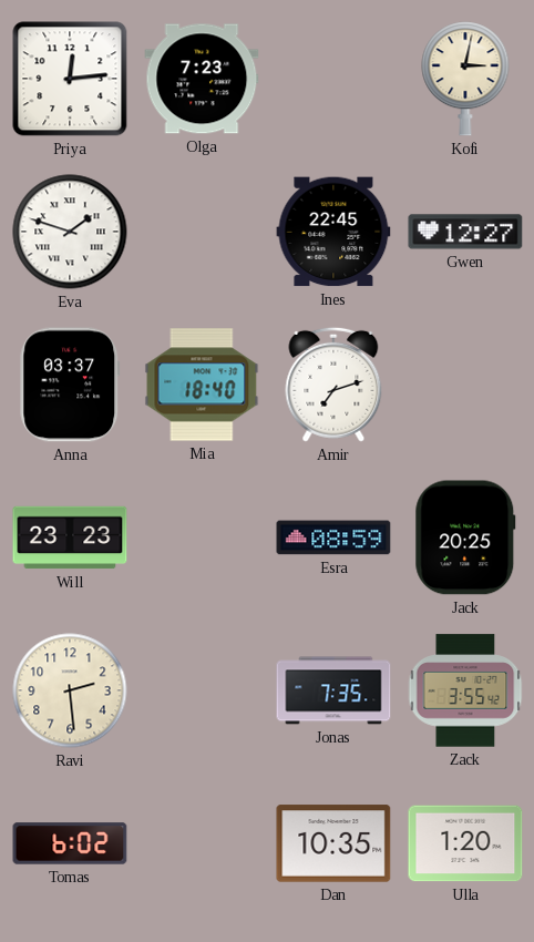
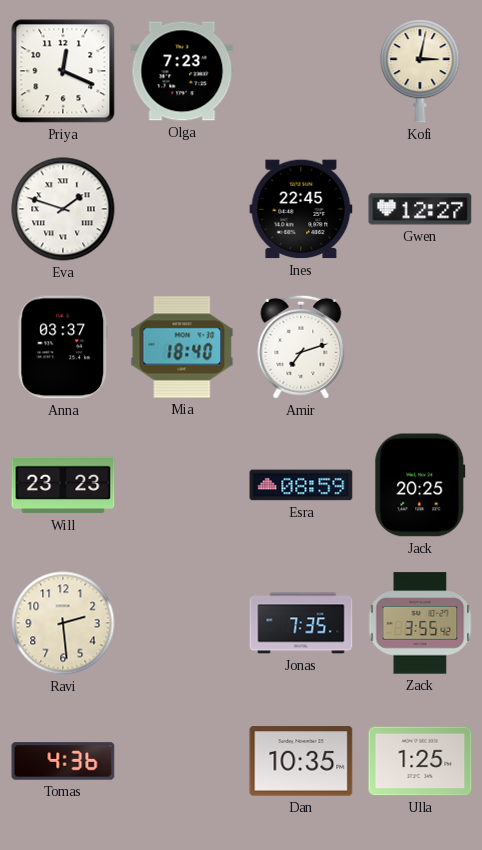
Priya: 12:14 -> 12:19 (63, 71)
Tomas: 6:02 -> 4:36 (63, 761)
Ulla: 1:20 -> 1:25 (420, 761)
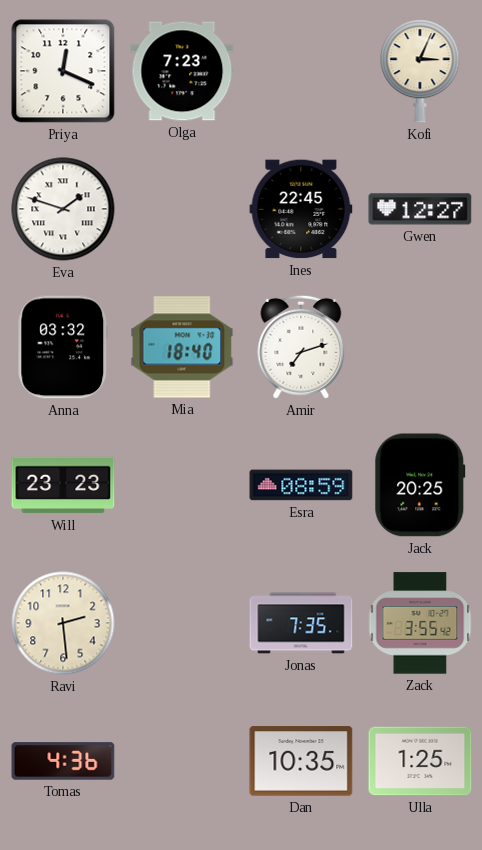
Kofi: 3:02 -> 3:04 (420, 71)
Anna: 03:37 -> 03:32 (63, 347)
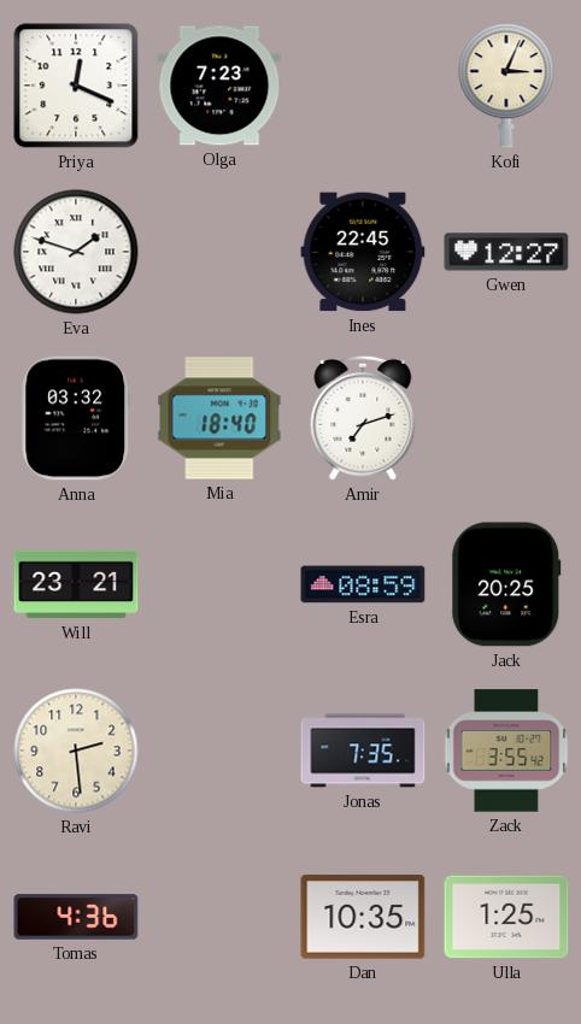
Will: 23:23 -> 23:21 (76, 584)
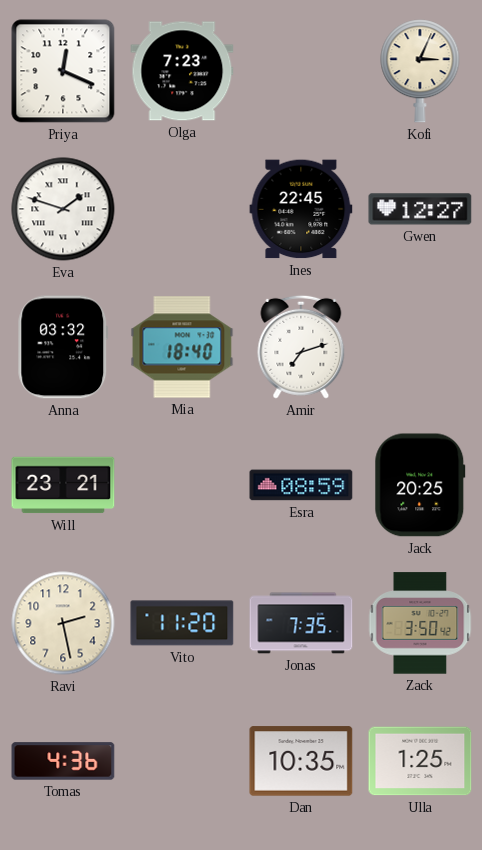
Ravi: 2:29 -> 2:28 (63, 623)
Vito: none -> 11:20 (182, 623)
Zack: 3:55 -> 3:50 (420, 623)
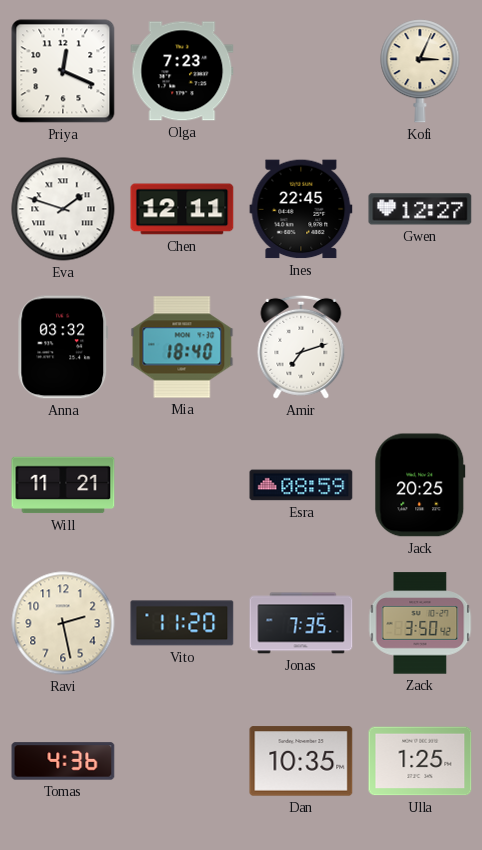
Chen: none -> 12:11 (182, 209)
Will: 23:21 -> 11:21 (63, 485)
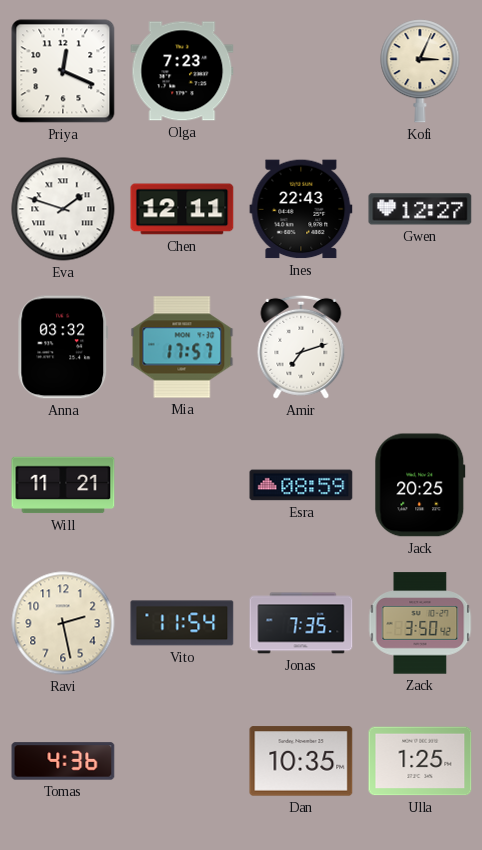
Ines: 22:45 -> 22:43 (301, 209)
Mia: 18:40 -> 17:57 (182, 347)
Vito: 11:20 -> 11:54 (182, 623)
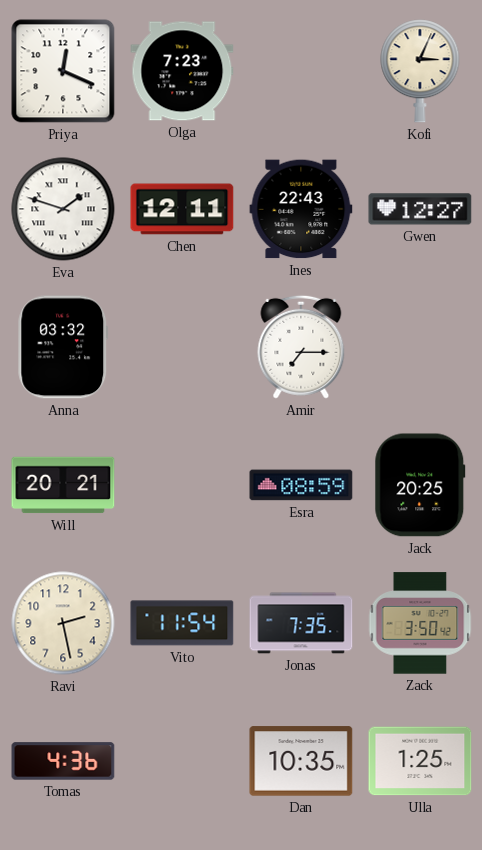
Mia: 17:57 -> none (182, 347)
Amir: 7:12 -> 7:15 (301, 347)
Will: 11:21 -> 20:21 (63, 485)
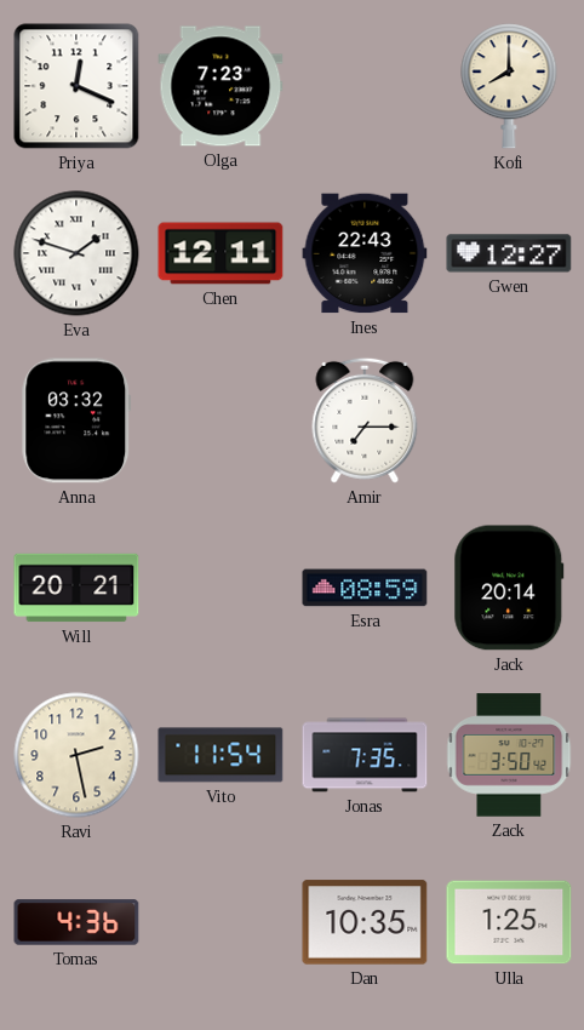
Kofi: 3:04 -> 8:00 (509, 86)
Jack: 20:25 -> 20:14 (509, 588)
